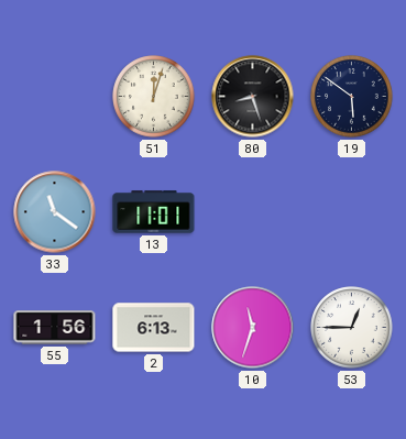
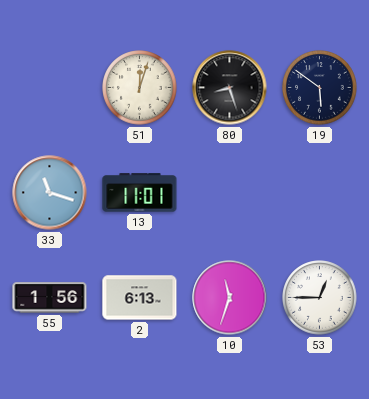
33: 11:21 -> 11:18 (50, 193)
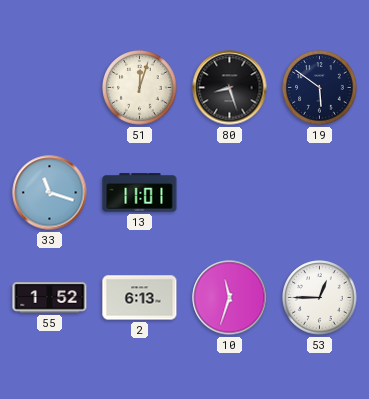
55: 1:56 -> 1:52 (50, 298)
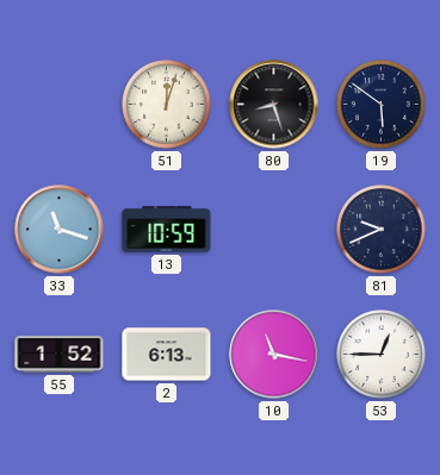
13: 11:01 -> 10:59 (167, 230)
81: none -> 9:41 (382, 230)
10: 11:33 -> 11:17 (274, 355)
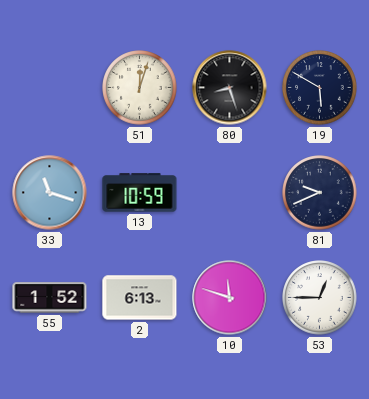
19: 5:51 -> 5:50 (320, 88)
10: 11:17 -> 11:48 (230, 298)
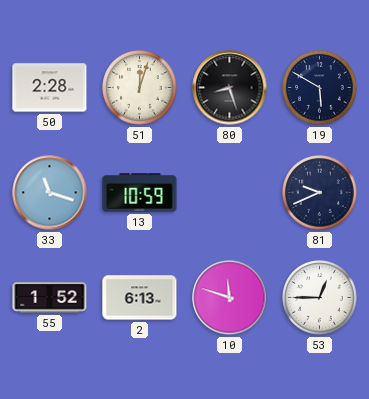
50: none -> 2:28 (50, 88)
